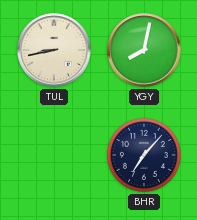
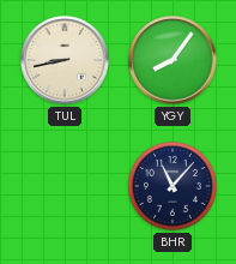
YGY: 8:02 -> 8:06 (173, 60)
BHR: 7:07 -> 11:07 (173, 186)
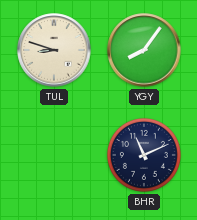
TUL: 8:43 -> 8:48 (54, 50)
BHR: 11:07 -> 11:11 (144, 155)
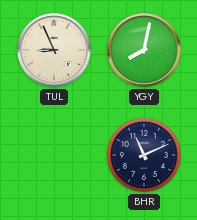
TUL: 8:48 -> 8:56 (54, 50)
YGY: 8:06 -> 8:02 (144, 50)
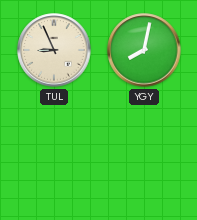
BHR: 11:11 -> none (144, 155)
